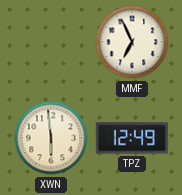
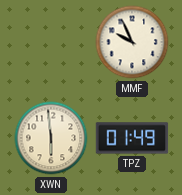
MMF: 6:56 -> 9:56 (132, 42)
TPZ: 12:49 -> 01:49 (132, 138)
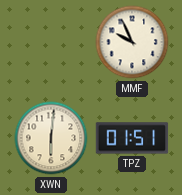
XWN: 5:59 -> 6:01 (51, 138)
TPZ: 01:49 -> 01:51 (132, 138)
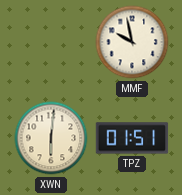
MMF: 9:56 -> 9:58 (132, 42)
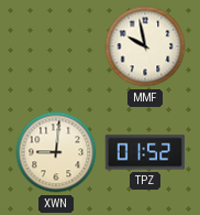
XWN: 6:01 -> 9:01 (56, 152)
TPZ: 01:51 -> 01:52 (145, 152)
